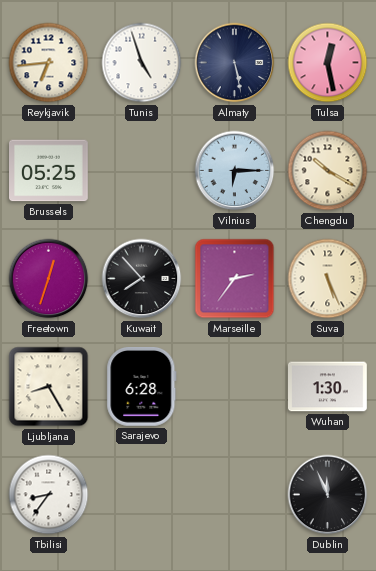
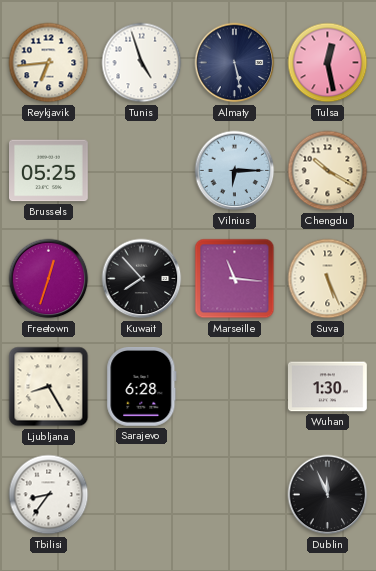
Marseille: 2:36 -> 11:16 (235, 279)
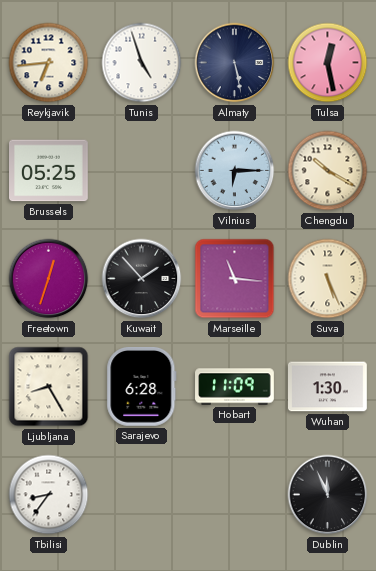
Kuwait: 7:53 -> 1:53 (142, 279)
Hobart: none -> 11:09 (235, 387)
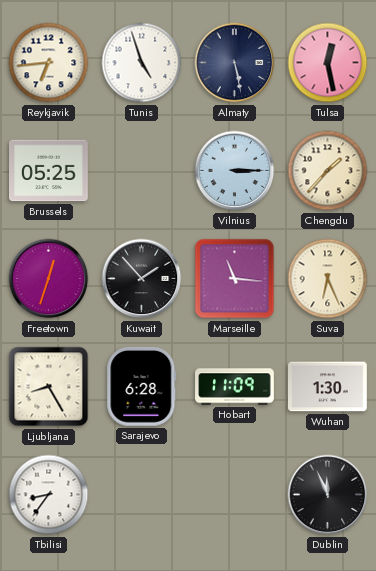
Vilnius: 6:15 -> 3:15 (235, 171)
Chengdu: 10:20 -> 1:37 (328, 171)
Suva: 5:26 -> 6:26 (328, 279)
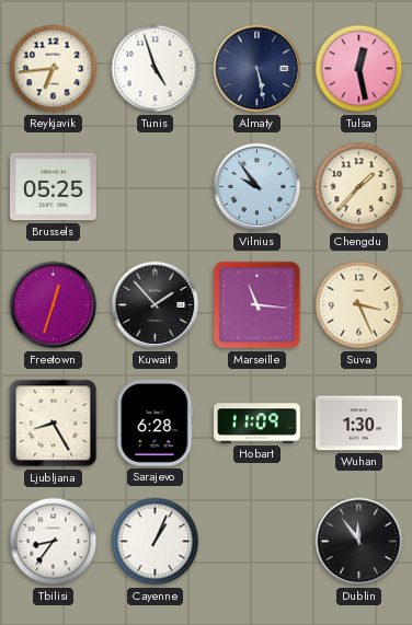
Vilnius: 3:15 -> 9:54 (257, 187)
Suva: 6:26 -> 3:26 (359, 305)
Cayenne: none -> 1:04 (156, 542)
Dublin: 11:56 -> 11:54 (359, 542)
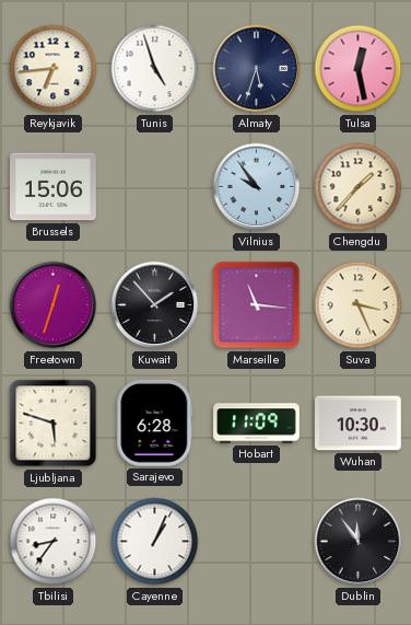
Almaty: 5:28 -> 5:33 (257, 69)
Brussels: 05:25 -> 15:06 (54, 187)
Ljubljana: 8:25 -> 5:48 (54, 424)
Wuhan: 1:30 -> 10:30 (359, 424)
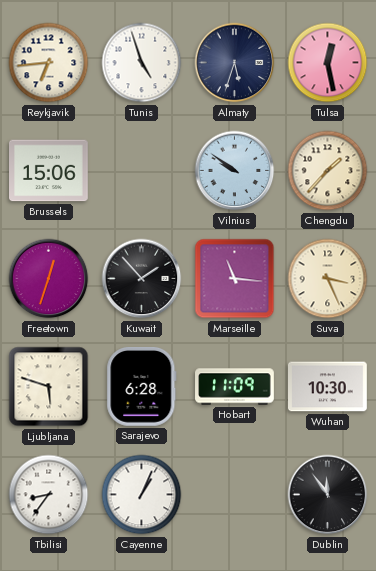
Vilnius: 9:54 -> 9:51 (235, 171)
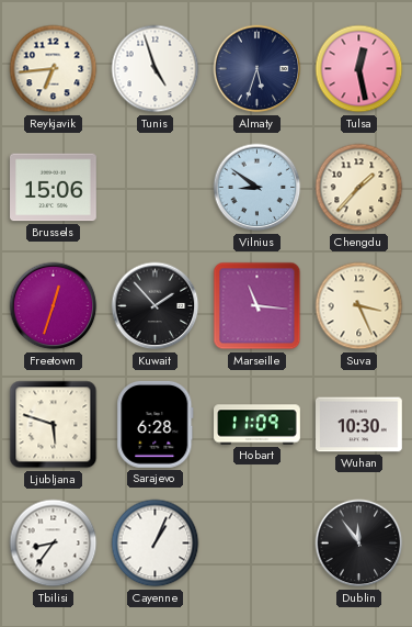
Vilnius: 9:51 -> 8:51 (257, 188)
